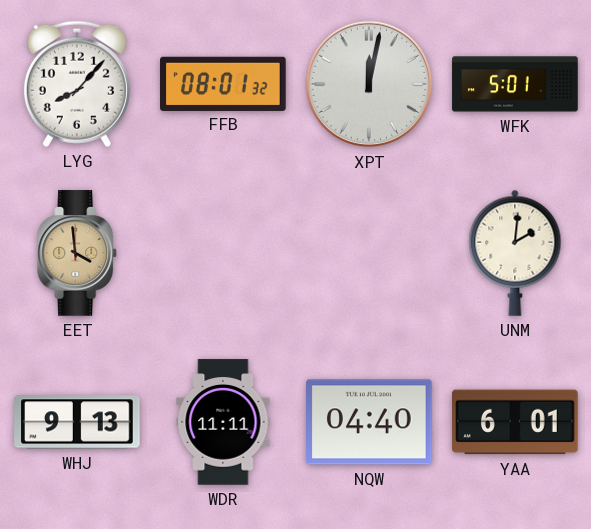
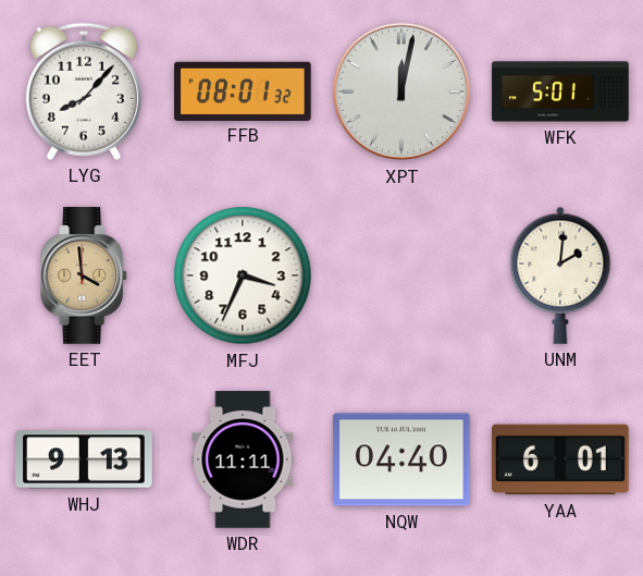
MFJ: none -> 3:34 (243, 275)
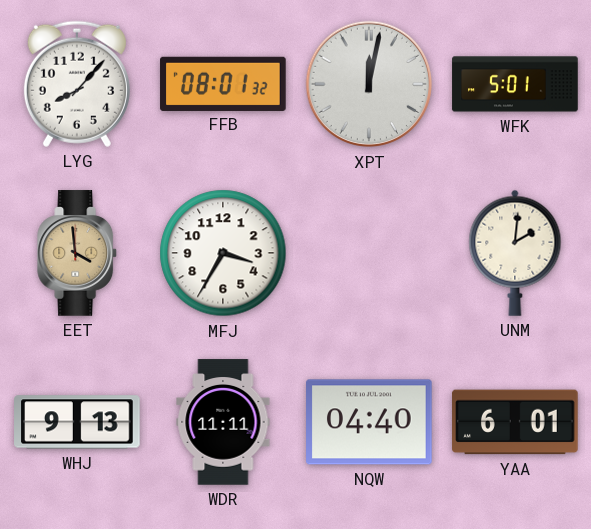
MFJ: 3:34 -> 3:35 (223, 253)
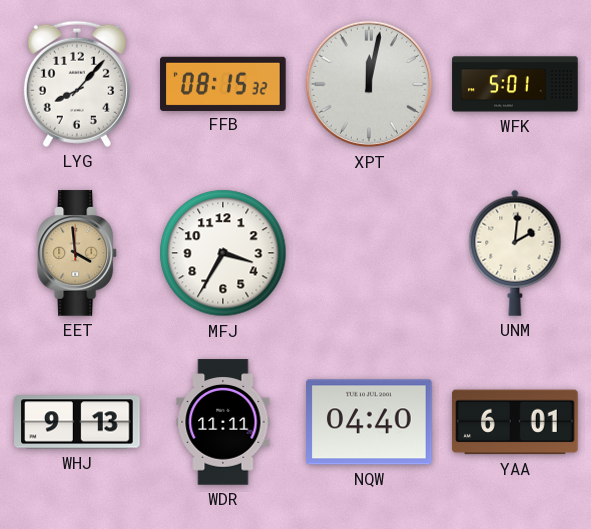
FFB: 08:01 -> 08:15 (223, 83)
